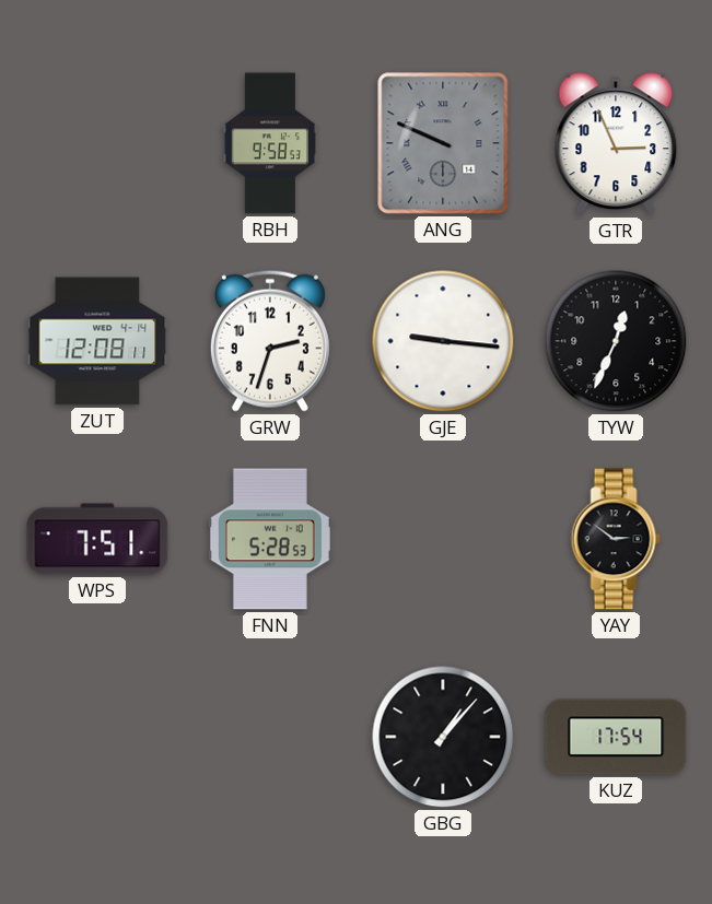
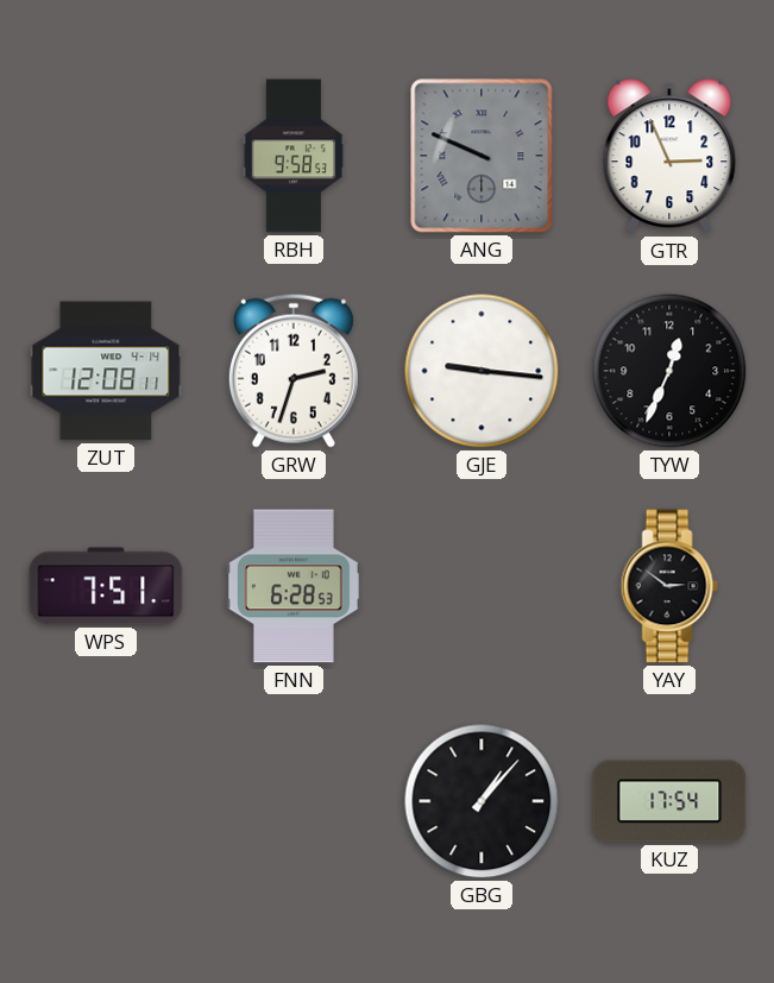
FNN: 5:28 -> 6:28 (294, 586)
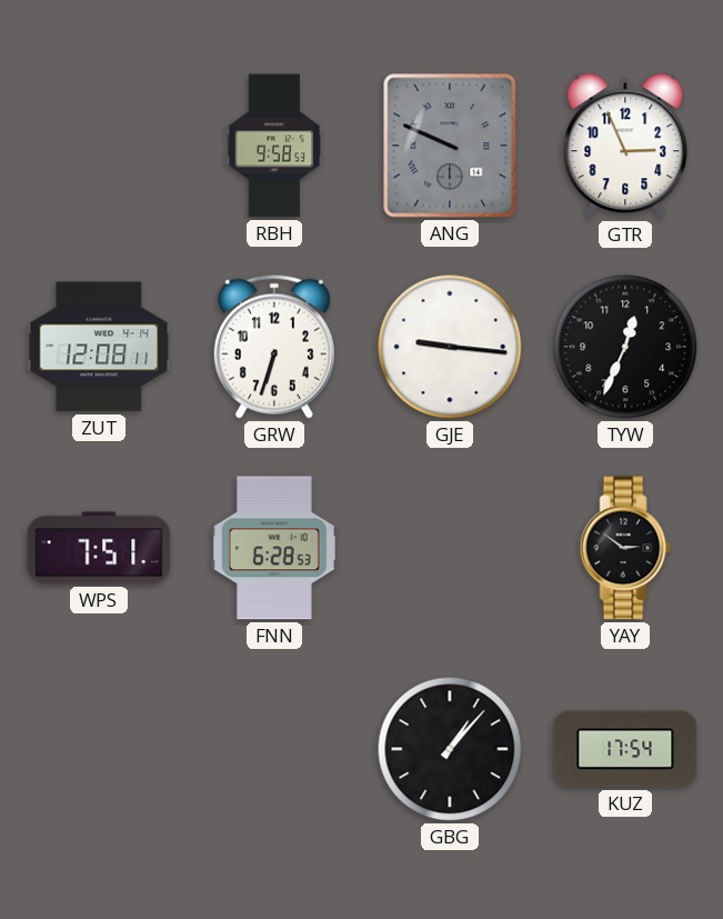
GRW: 2:33 -> 6:33 (274, 347)
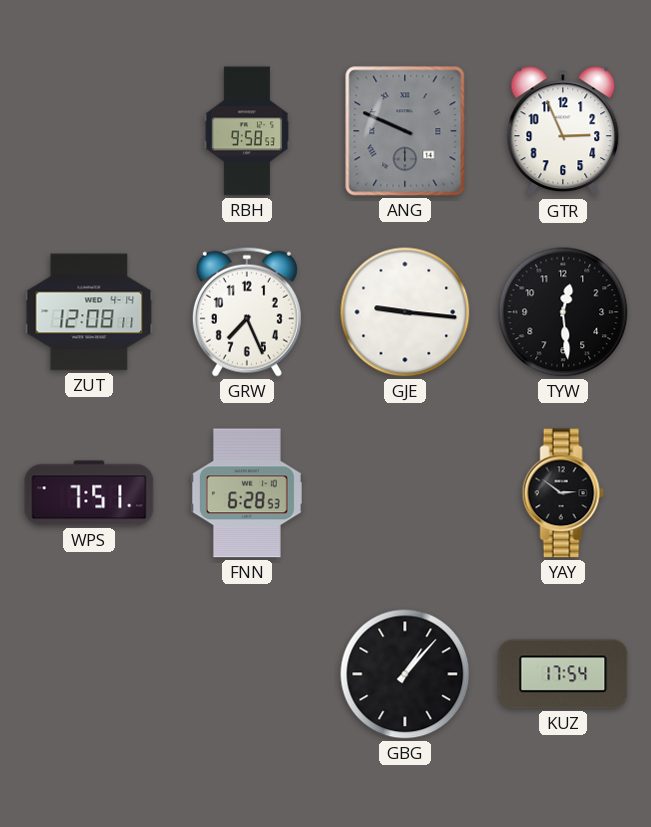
GRW: 6:33 -> 7:26 (247, 312)
TYW: 12:34 -> 12:29 (563, 312)
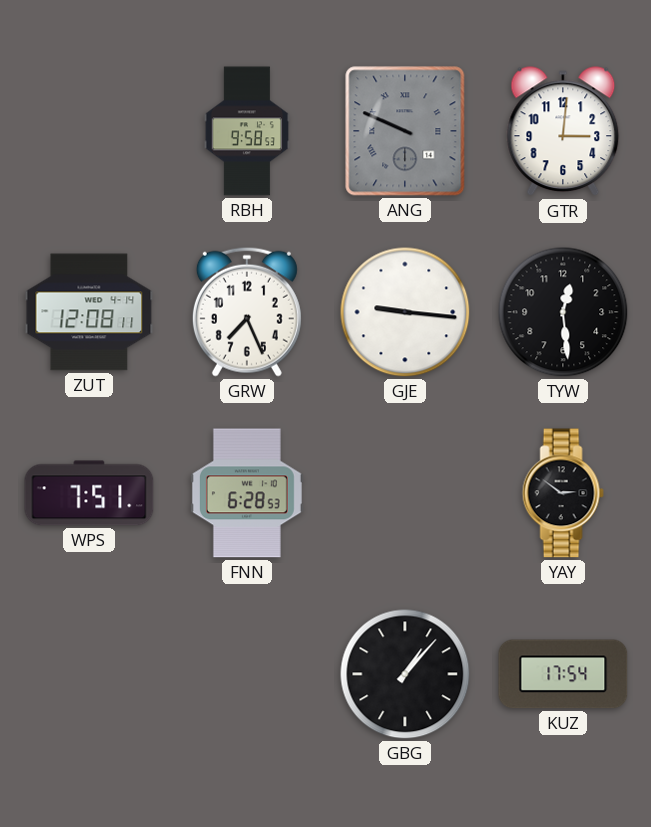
GTR: 2:56 -> 3:01 (563, 132)
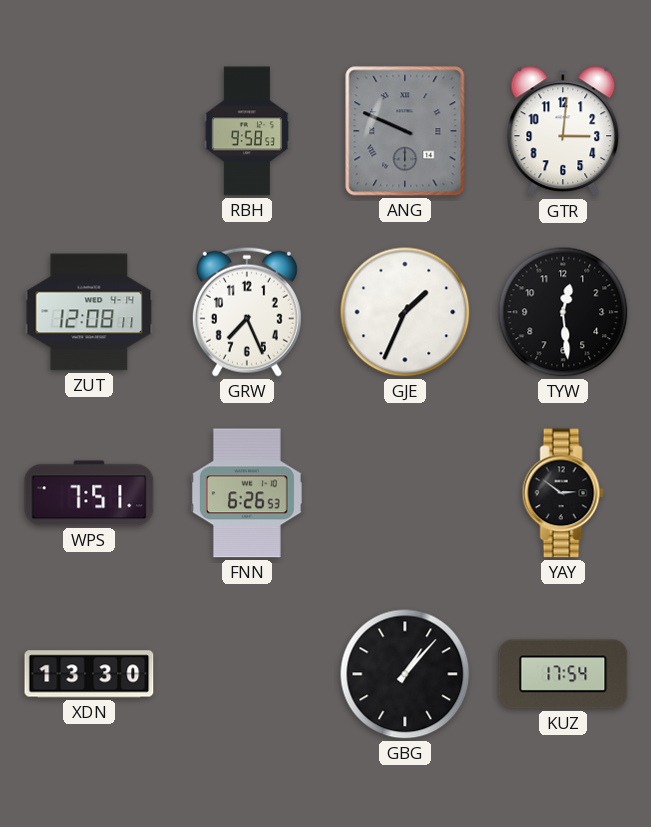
GJE: 9:16 -> 1:34 (405, 312)
FNN: 6:28 -> 6:26 (247, 493)
XDN: none -> 13:30 (89, 674)
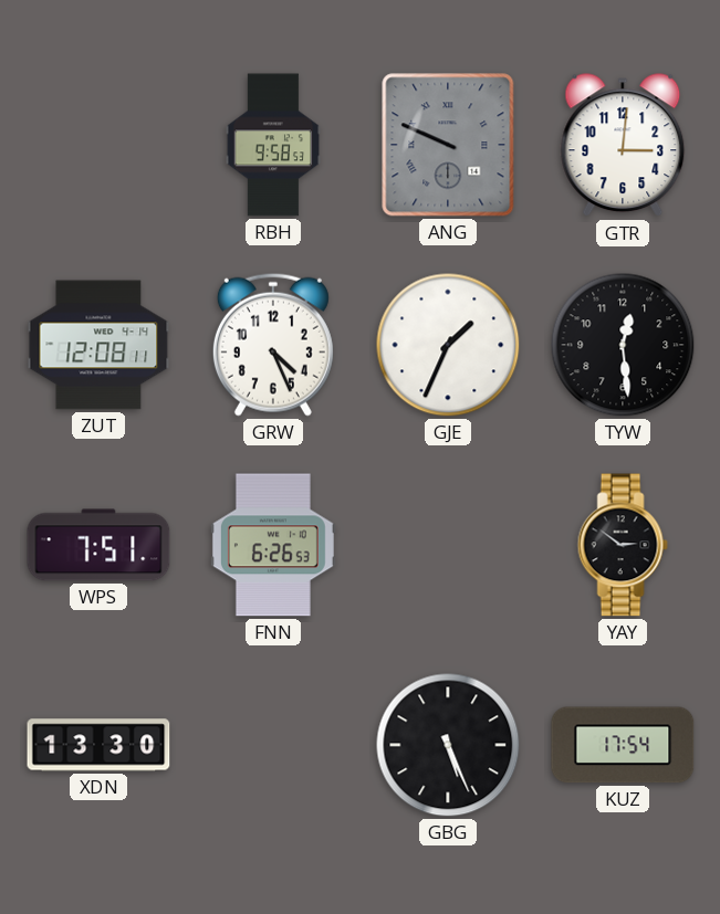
GRW: 7:26 -> 4:26 (273, 345)
GBG: 1:07 -> 5:26 (448, 745)
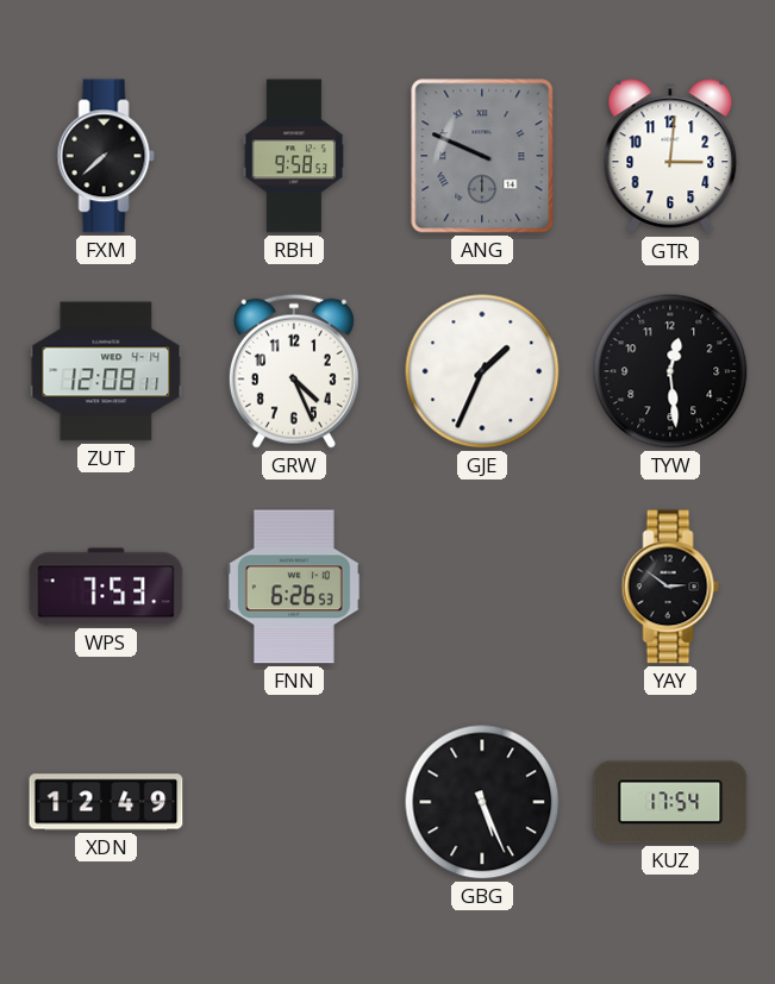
FXM: none -> 7:38 (106, 156)
WPS: 7:51 -> 7:53 (106, 587)
XDN: 13:30 -> 12:49 (106, 802)
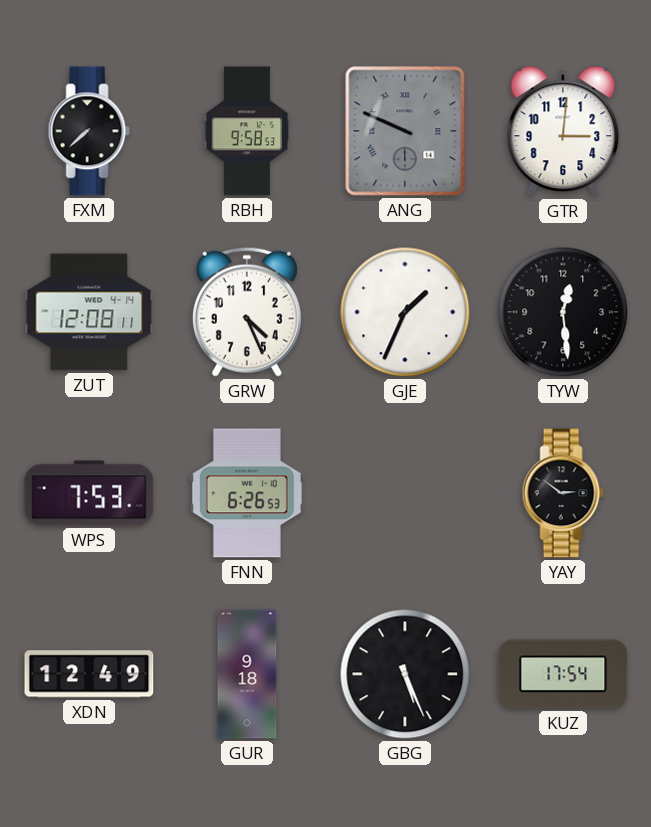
GUR: none -> 9:18 (247, 674)
